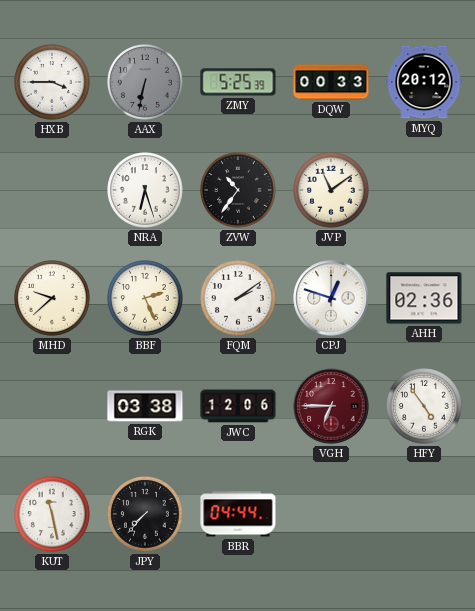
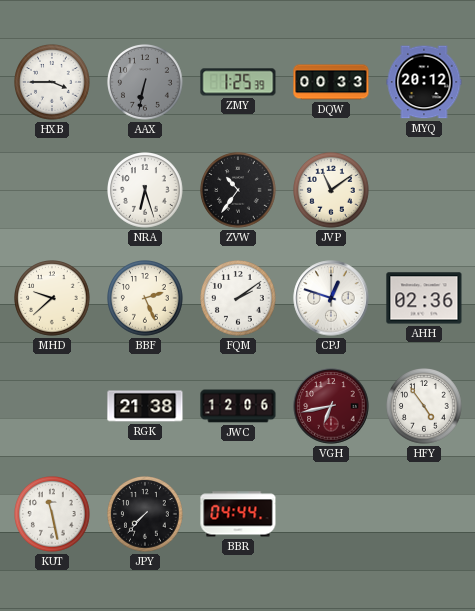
ZMY: 5:25 -> 1:25 (238, 82)
RGK: 03:38 -> 21:38 (145, 406)
VGH: 6:45 -> 6:43 (331, 406)
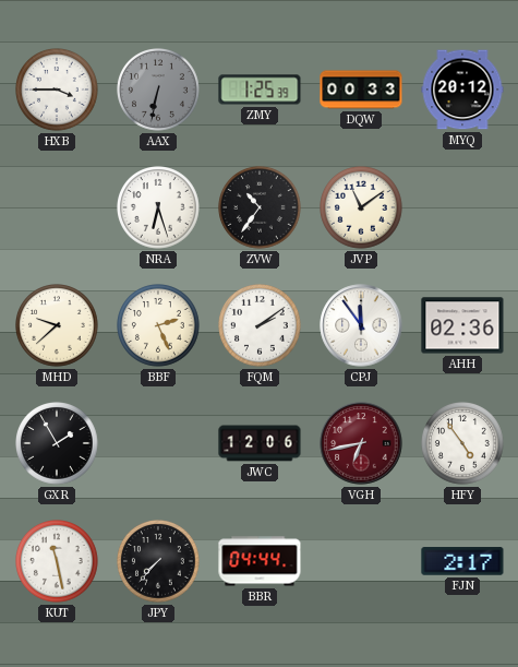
CPJ: 12:48 -> 11:54 (361, 325)
GXR: none -> 1:55 (58, 444)
RGK: 21:38 -> none (145, 406)
FJN: none -> 2:17 (462, 561)
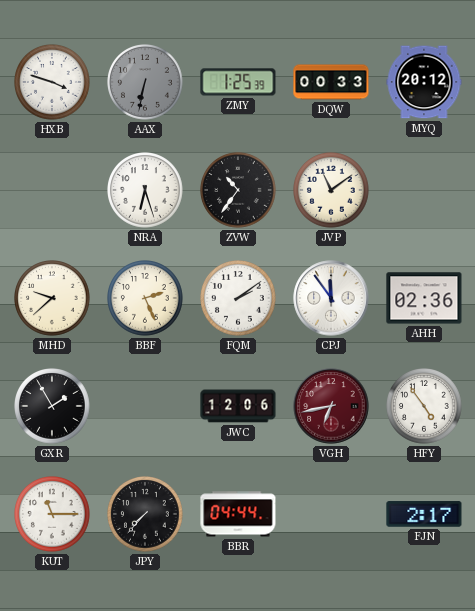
HXB: 3:45 -> 3:48 (53, 83)
KUT: 11:28 -> 11:15 (53, 515)
